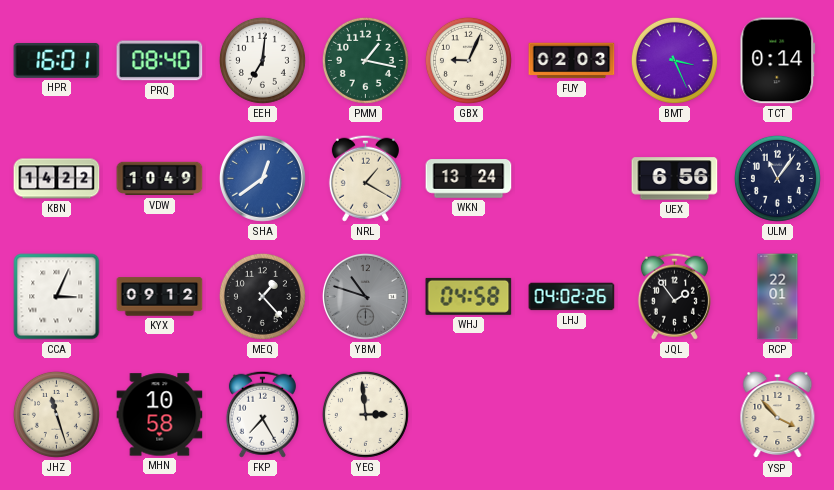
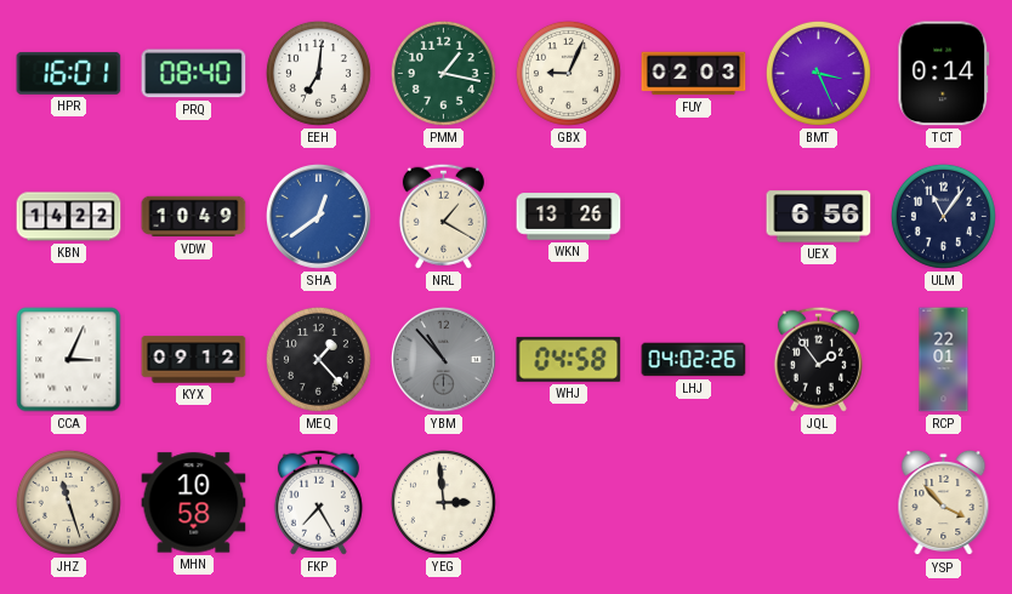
WKN: 13:24 -> 13:26 (569, 217)
YBM: 10:48 -> 10:53 (443, 359)
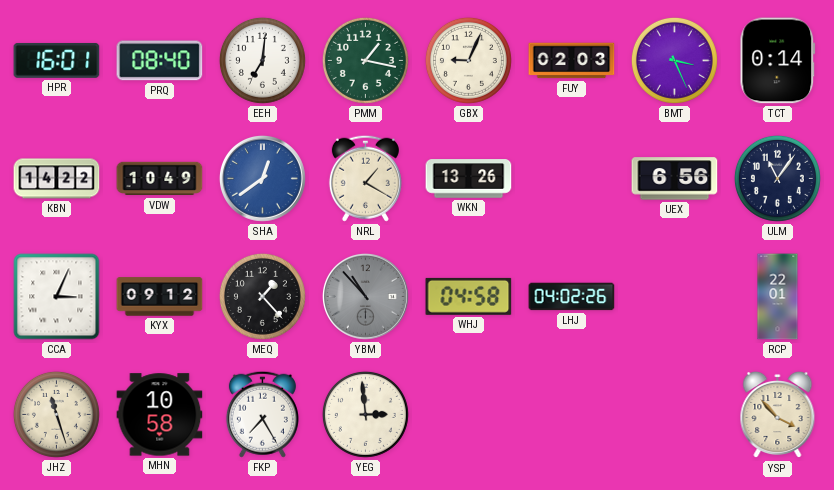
JQL: 1:54 -> none (818, 359)
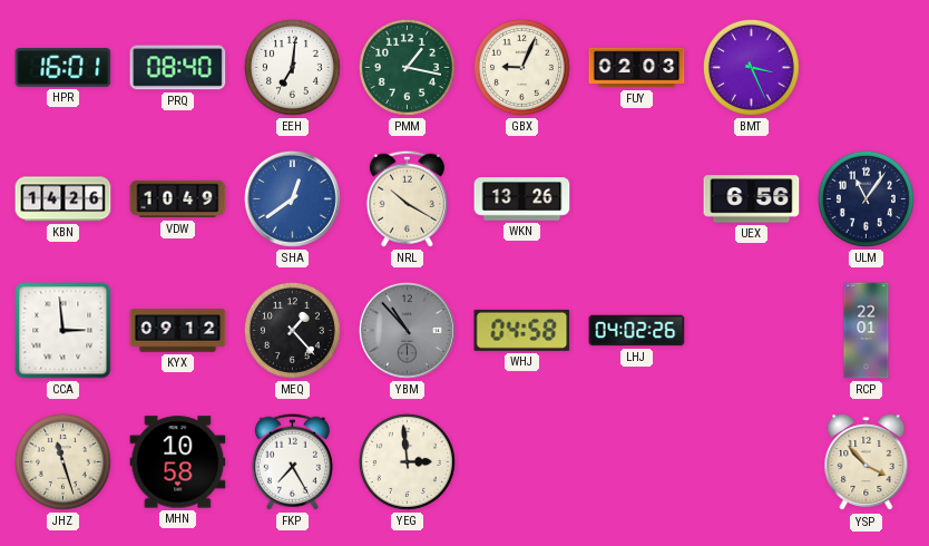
TCT: 0:14 -> none (778, 61)
KBN: 14:22 -> 14:26 (63, 199)
NRL: 1:20 -> 10:20 (407, 198)
CCA: 3:04 -> 2:59 (63, 331)
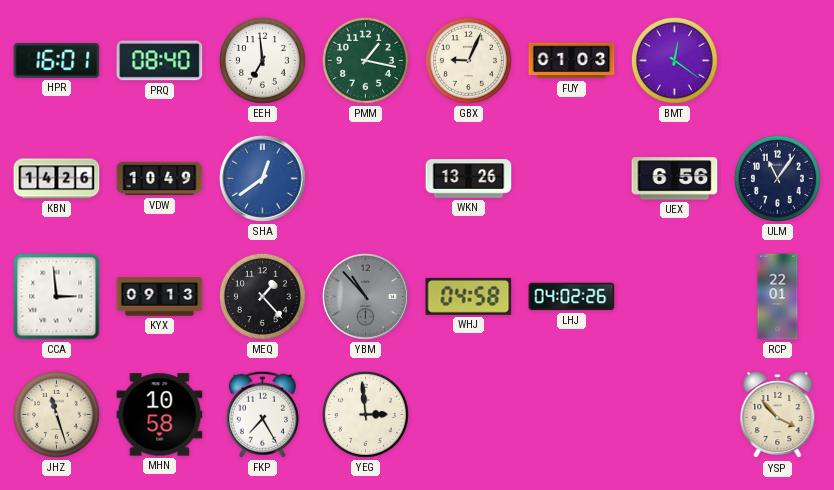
EEH: 7:01 -> 6:59 (262, 60)
FUY: 02:03 -> 01:03 (572, 61)
BMT: 3:26 -> 12:21 (674, 60)
NRL: 10:20 -> none (407, 198)
KYX: 09:12 -> 09:13 (160, 297)
